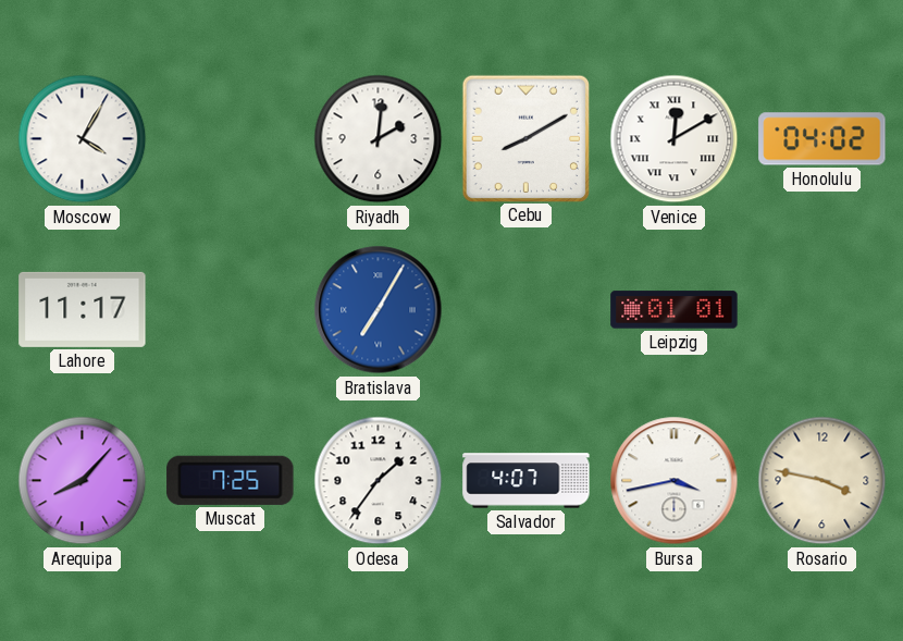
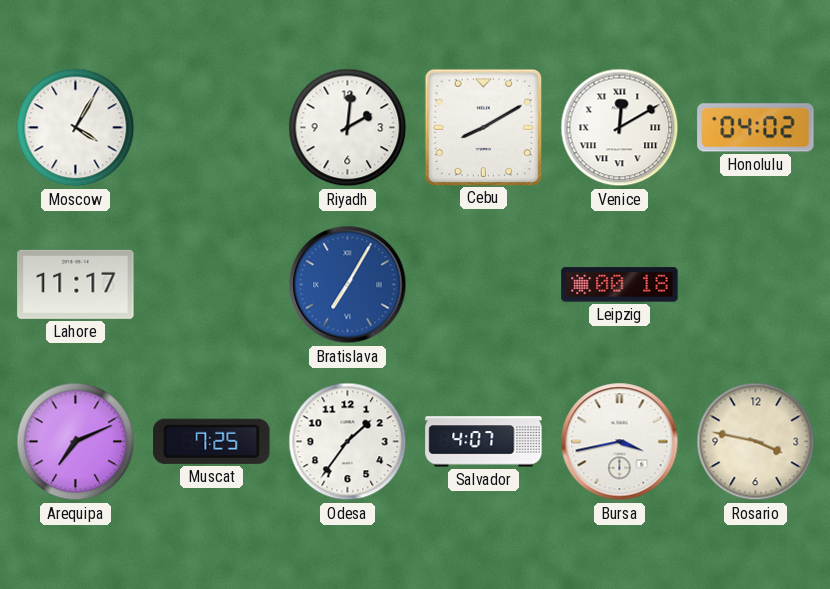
Leipzig: 01:01 -> 00:18 (620, 285)
Arequipa: 8:07 -> 7:11 (76, 442)
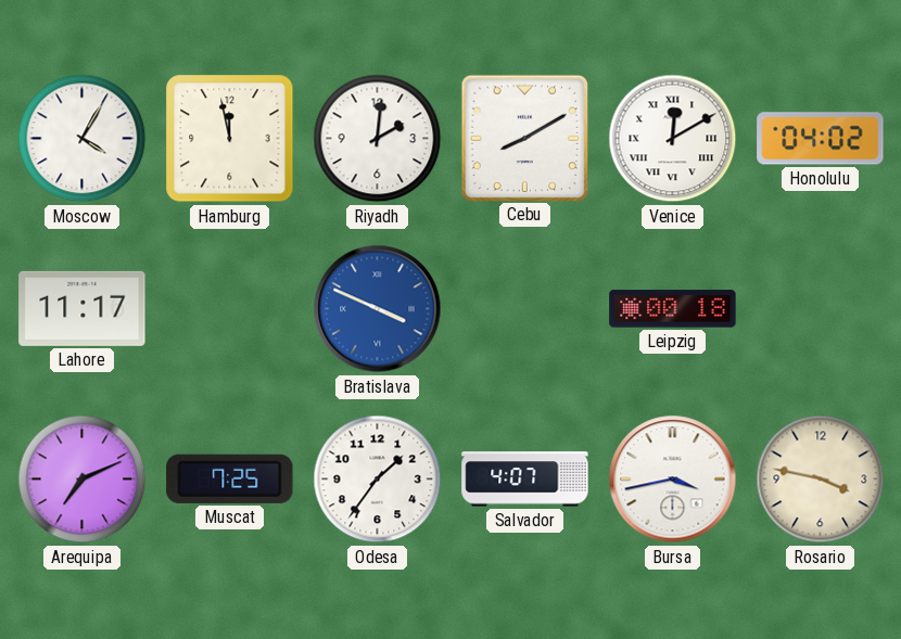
Hamburg: none -> 11:58 (230, 139)
Bratislava: 7:05 -> 3:49 (378, 309)
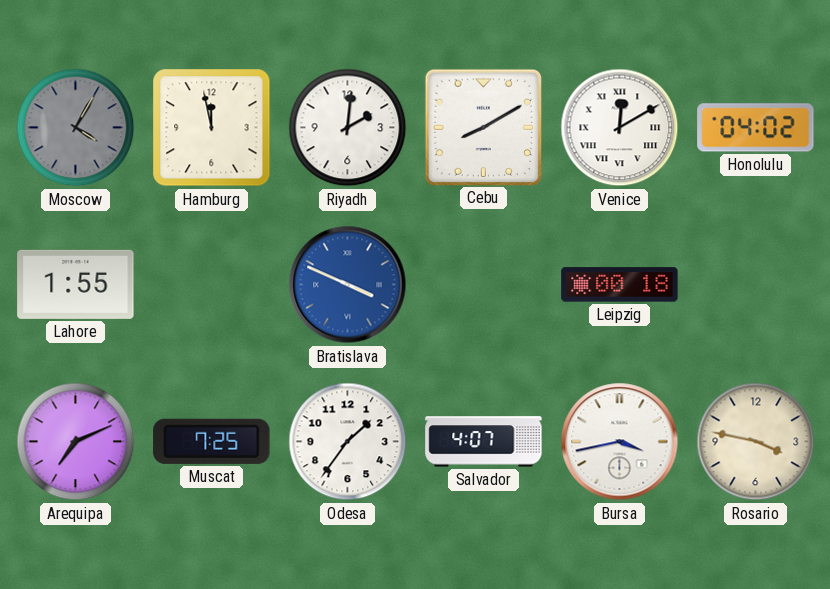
Moscow dial: white -> grey (76, 128)
Lahore: 11:17 -> 1:55 (76, 284)
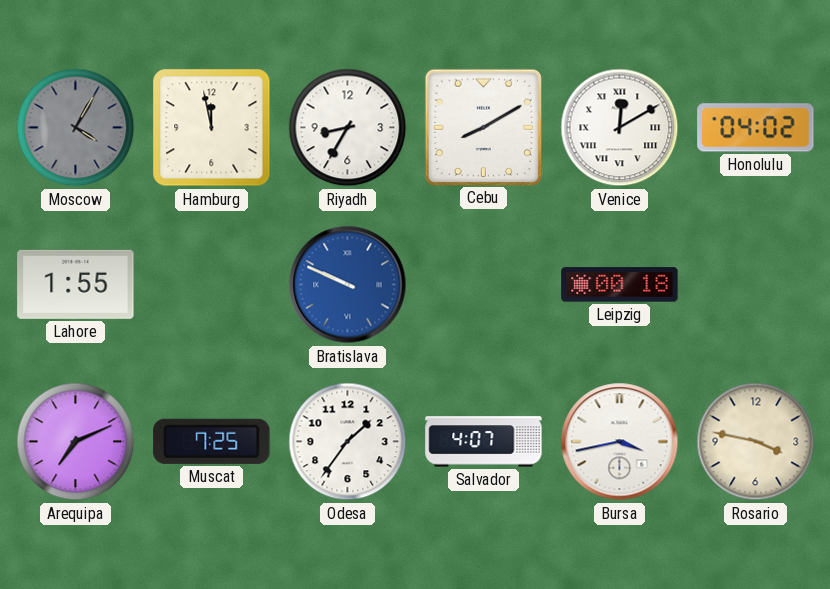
Riyadh: 2:01 -> 8:35 (348, 128)
Bratislava: 3:49 -> 9:49 (348, 285)
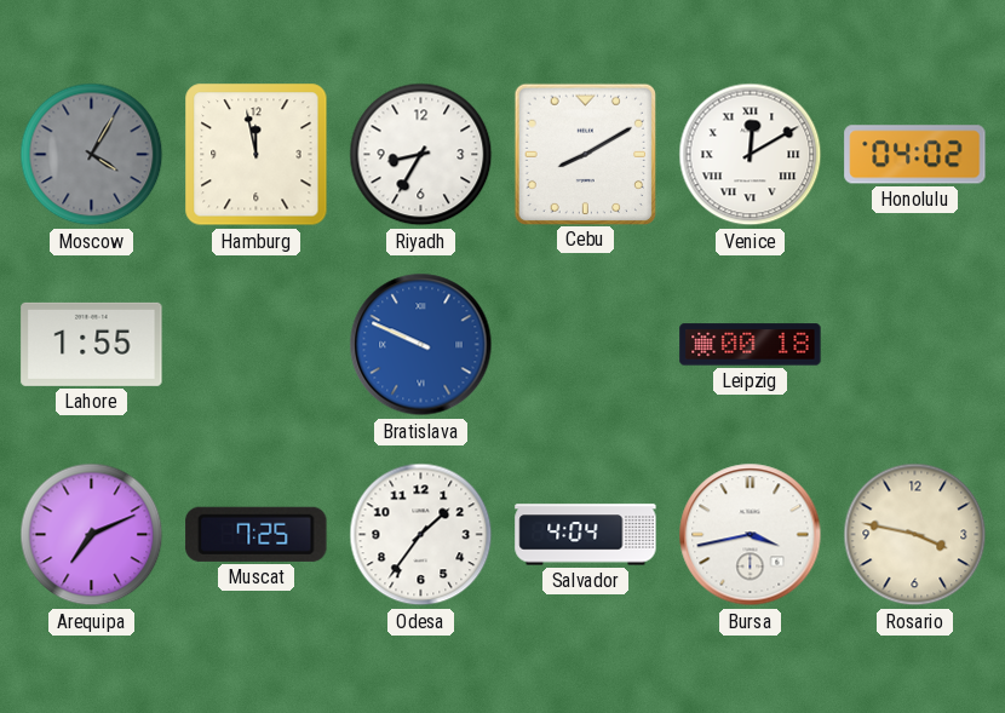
Salvador: 4:07 -> 4:04 (586, 535)
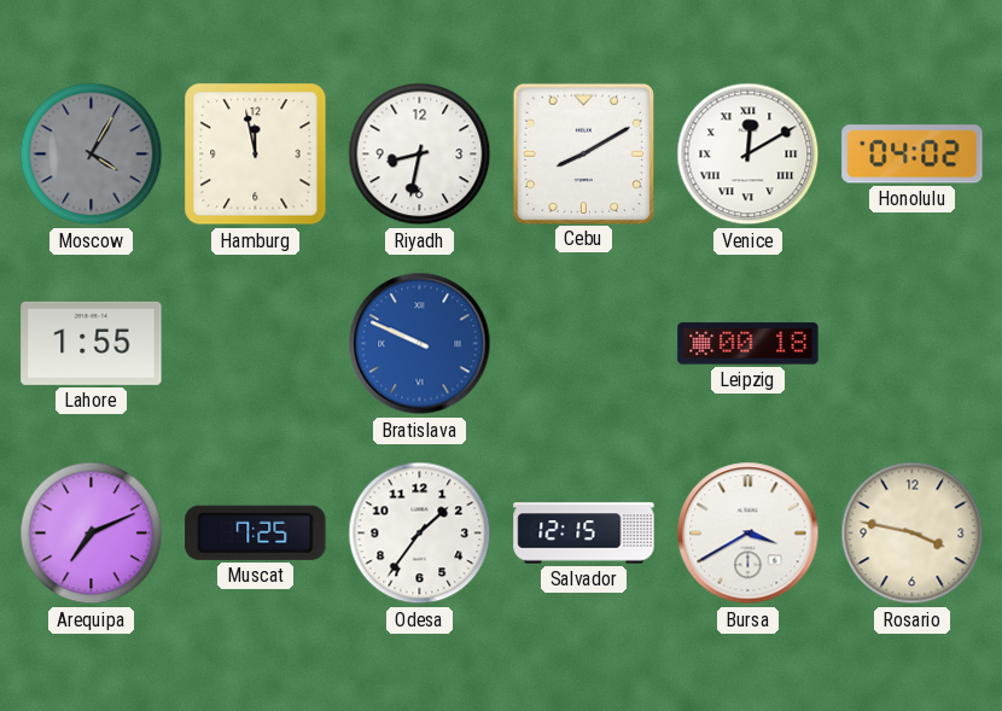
Riyadh: 8:35 -> 8:32 (420, 155)
Salvador: 4:04 -> 12:15 (584, 534)
Bursa: 3:43 -> 3:40 (748, 534)
